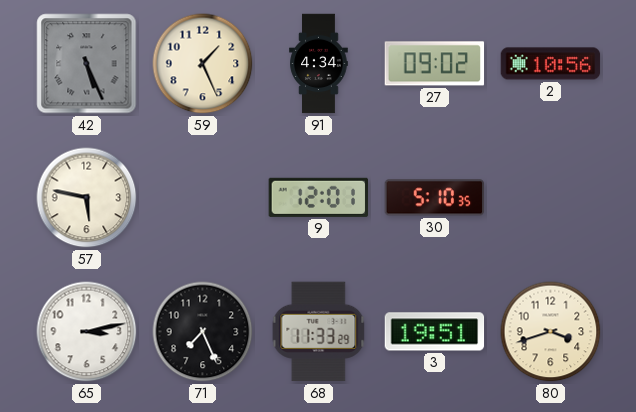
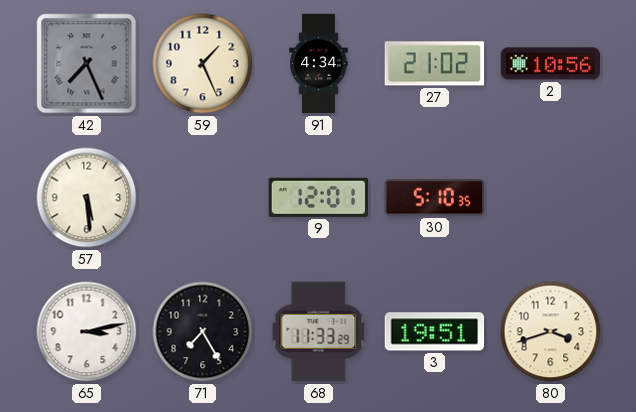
42: 5:26 -> 7:26 (87, 64)
27: 09:02 -> 21:02 (435, 64)
57: 5:47 -> 5:29 (87, 198)
71: 7:26 -> 7:25 (203, 332)
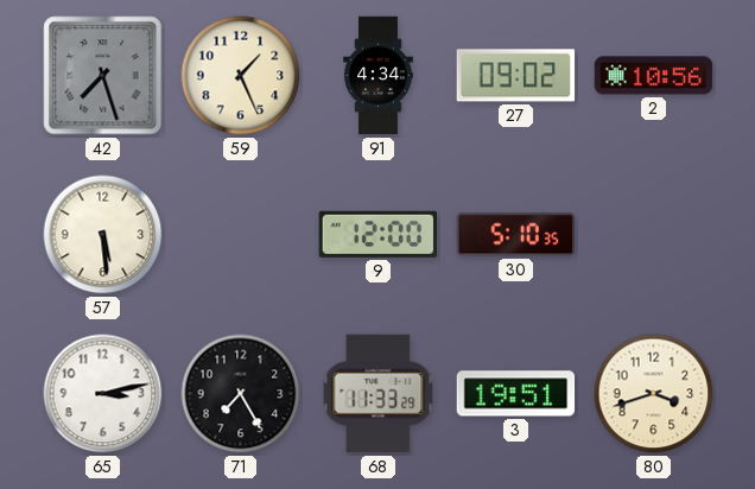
42: 7:26 -> 7:27 (103, 76)
27: 21:02 -> 09:02 (516, 76)
9: 12:01 -> 12:00 (377, 234)
